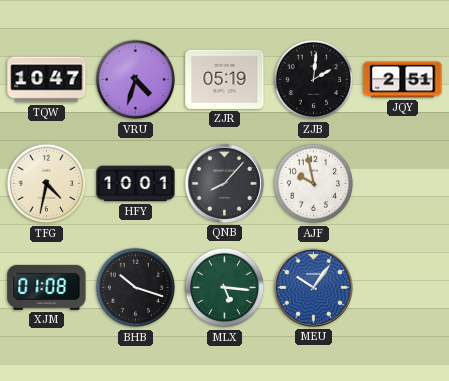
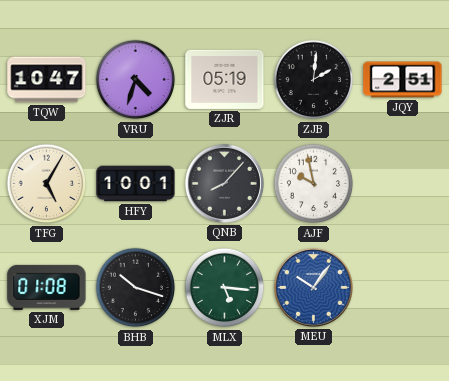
TFG: 4:32 -> 5:05 (47, 184)
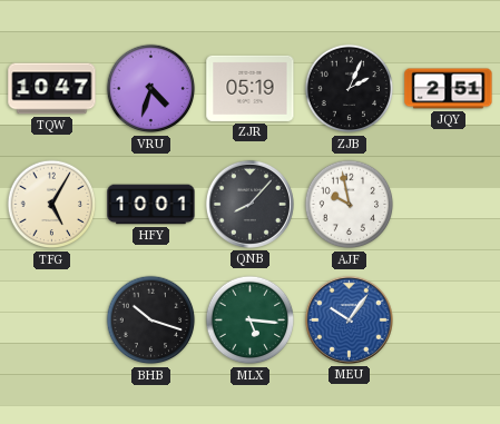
ZJB: 2:01 -> 2:04 (350, 89)
XJM: 01:08 -> none (47, 287)
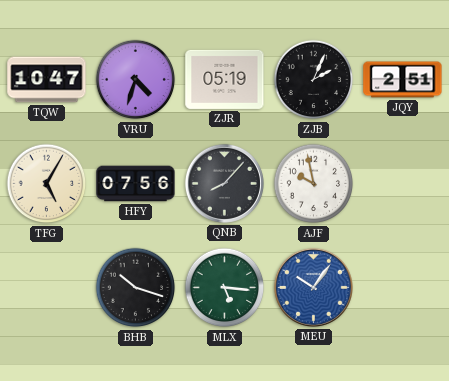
HFY: 10:01 -> 07:56 (136, 184)
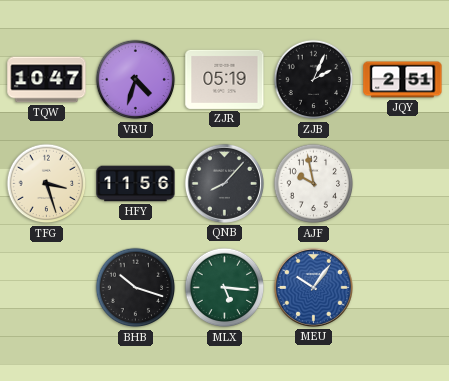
TFG: 5:05 -> 3:27 (47, 184)
HFY: 07:56 -> 11:56 (136, 184)
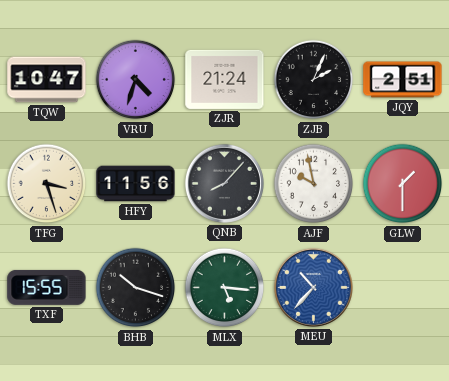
ZJR: 05:19 -> 21:24 (225, 79)
GLW: none -> 1:30 (403, 184)
TXF: none -> 15:55 (47, 287)
MEU: 10:06 -> 10:37 (313, 287)
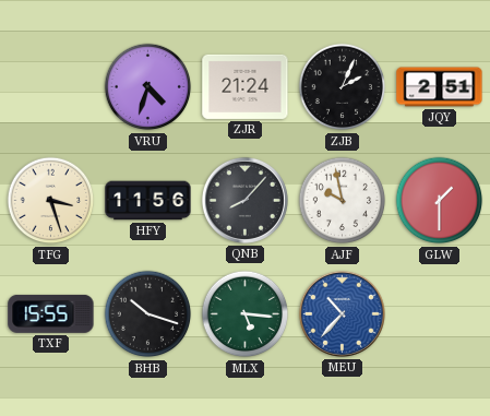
TQW: 10:47 -> none (47, 80)
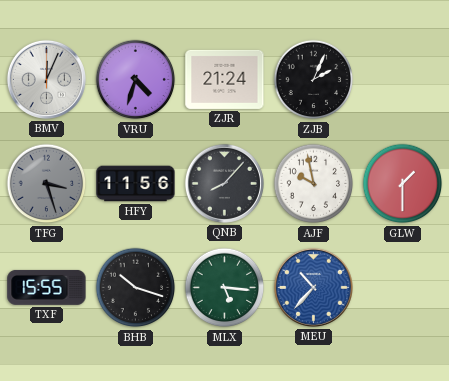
BMV: none -> 12:04 (46, 79)
JQY: 2:51 -> none (440, 87)
TFG dial: cream -> grey (47, 184)
